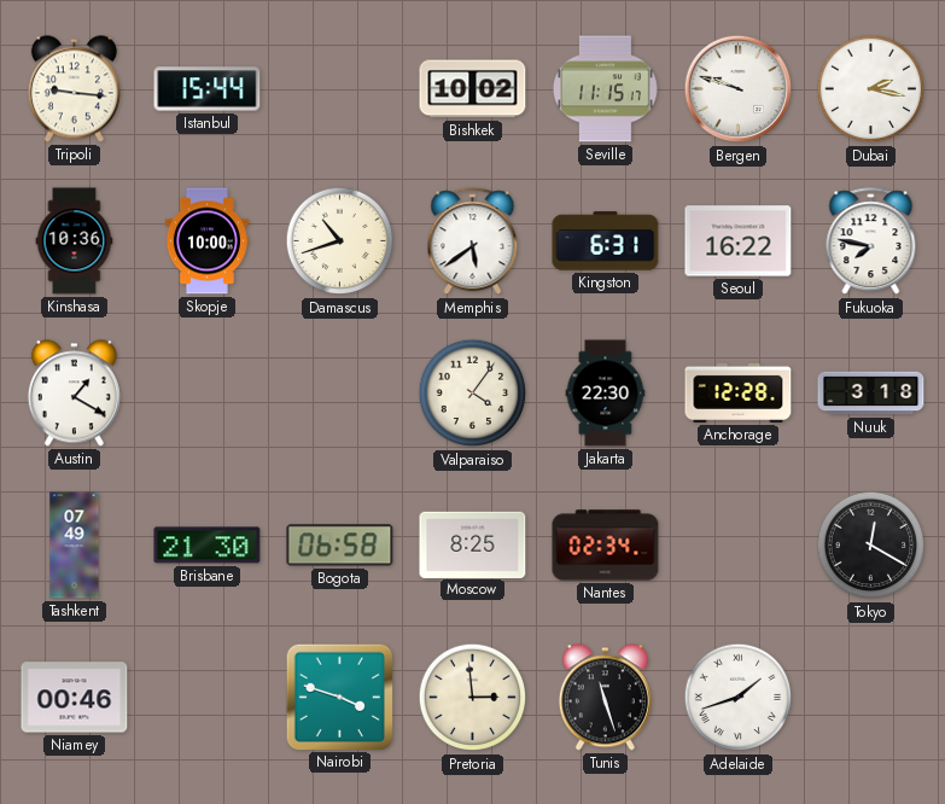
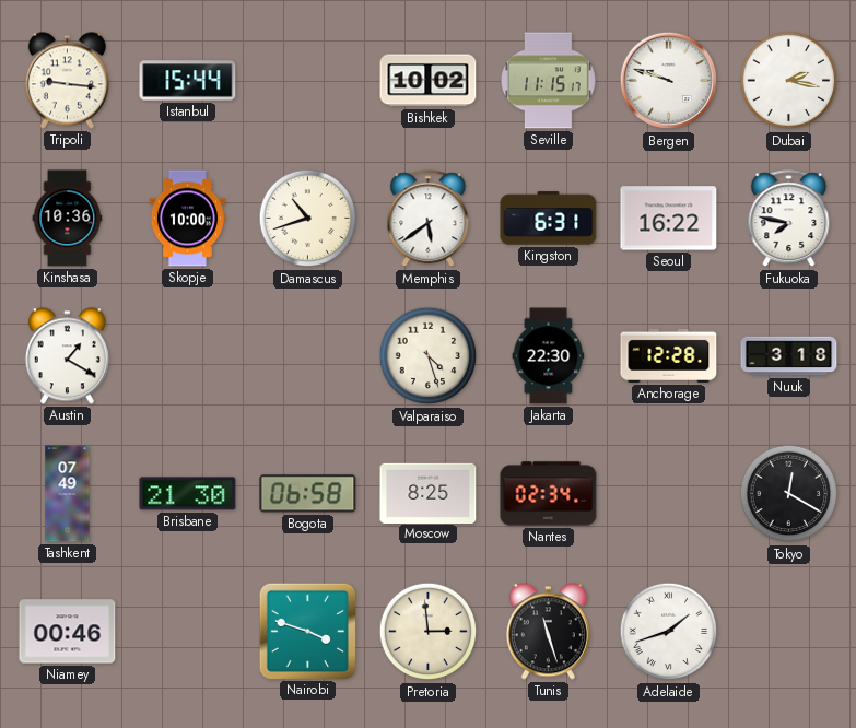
Valparaiso: 4:06 -> 4:27 (429, 356)
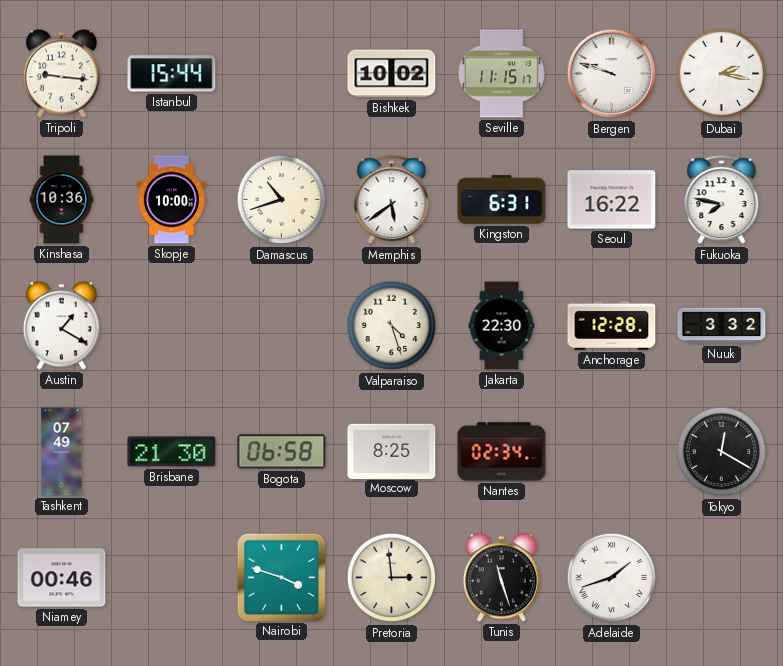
Nuuk: 3:18 -> 3:32 (722, 326)
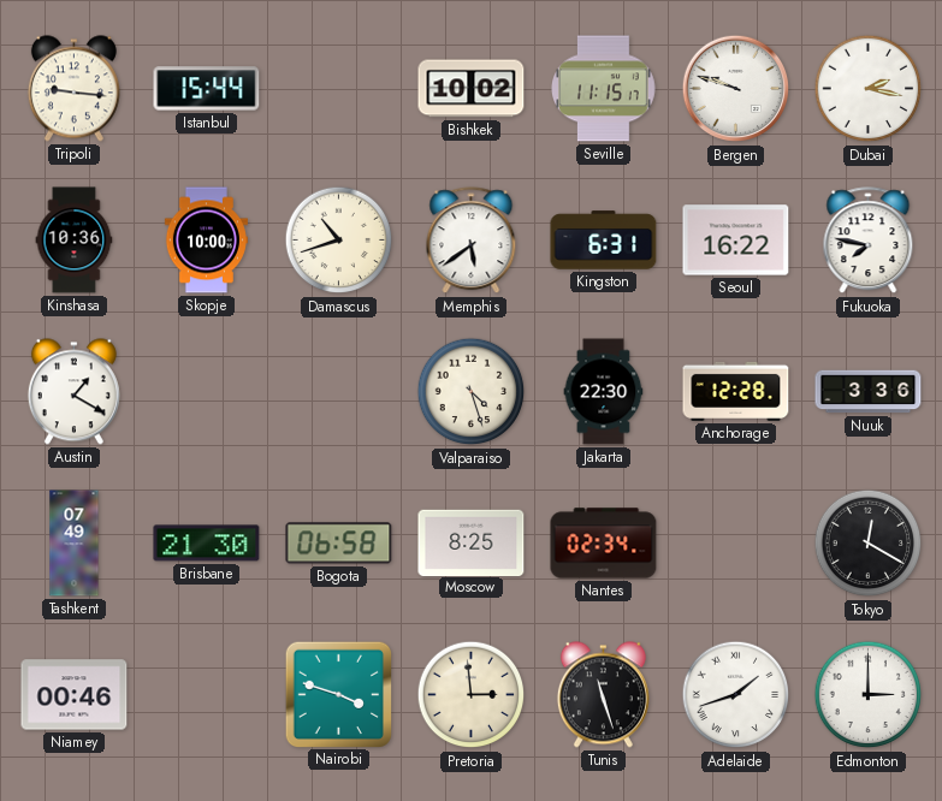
Nuuk: 3:32 -> 3:36 (869, 392)
Edmonton: none -> 3:00 (869, 695)
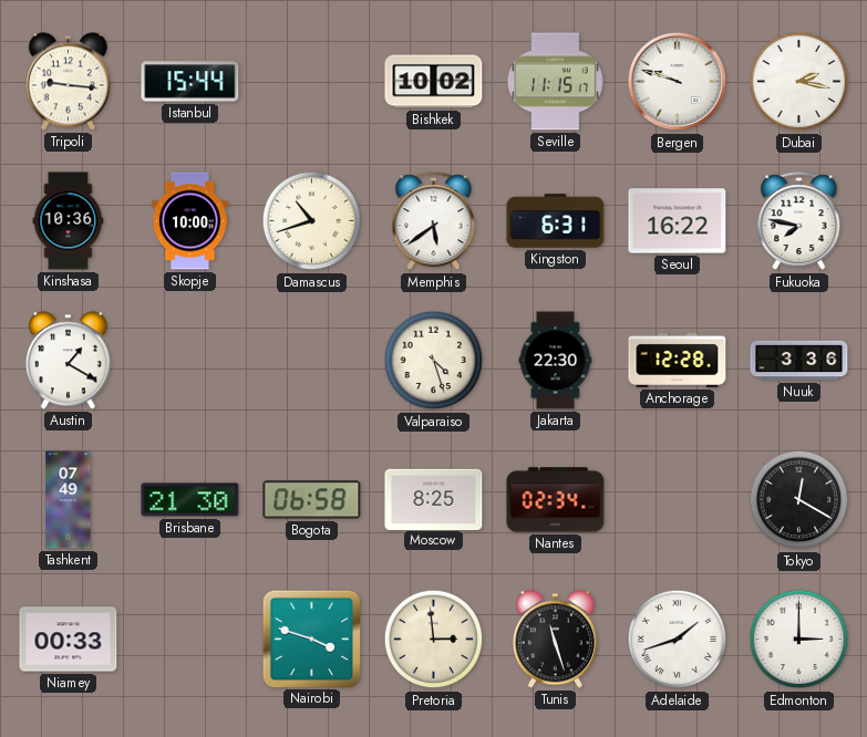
Niamey: 00:46 -> 00:33 (69, 640)
